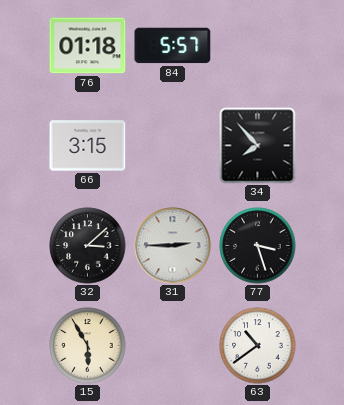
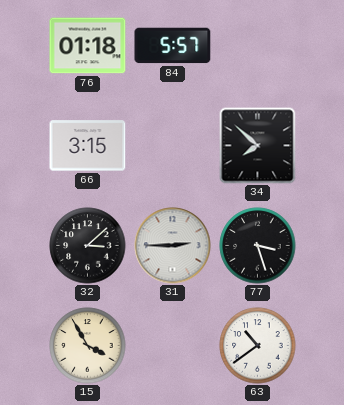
34: 7:53 -> 7:52 (258, 146)
15: 5:55 -> 3:55 (88, 346)
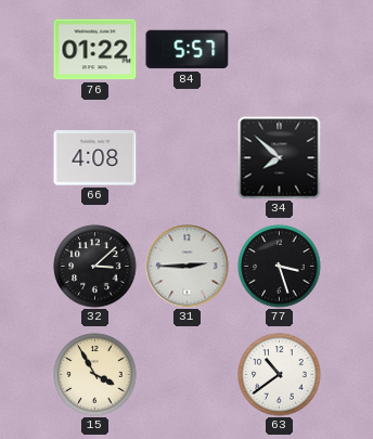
76: 01:18 -> 01:22 (95, 50)
66: 3:15 -> 4:08 (95, 158)
